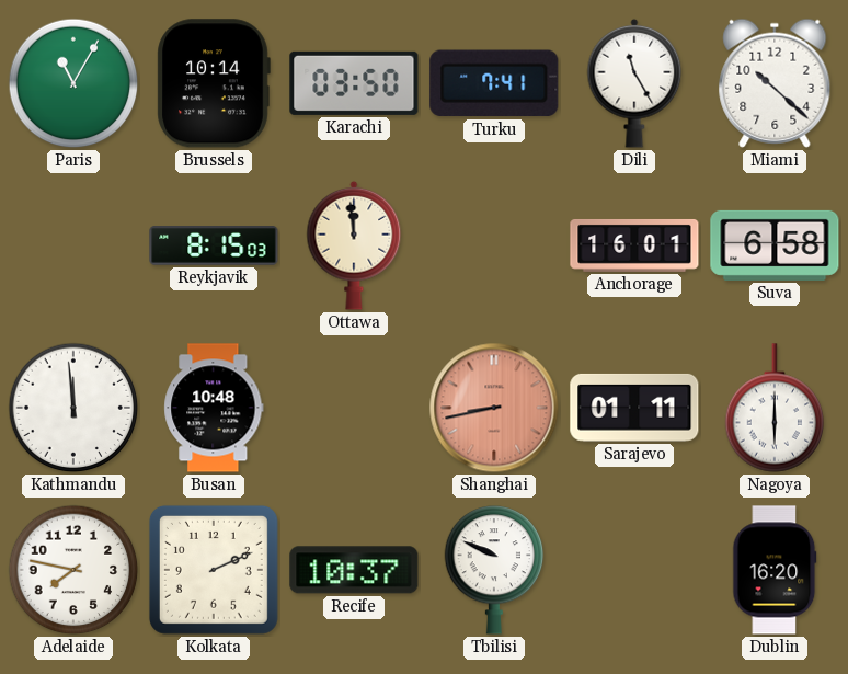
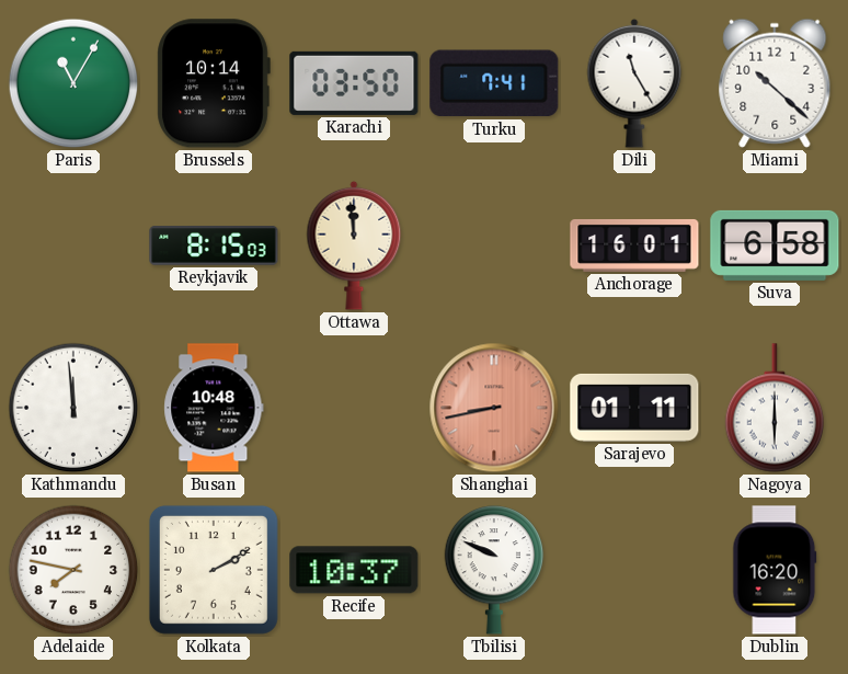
Kolkata: 2:11 -> 2:10 (214, 570)
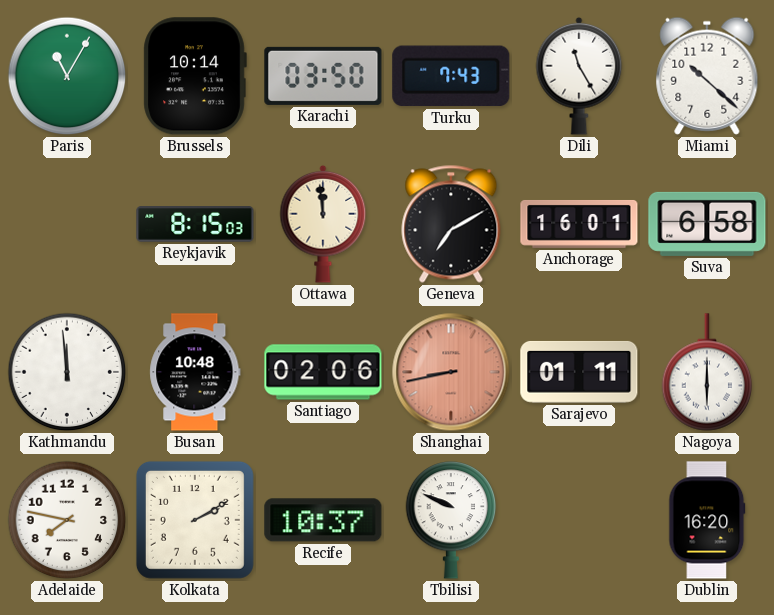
Turku: 7:41 -> 7:43 (451, 76)
Geneva: none -> 7:10 (451, 224)
Santiago: none -> 02:06 (323, 372)
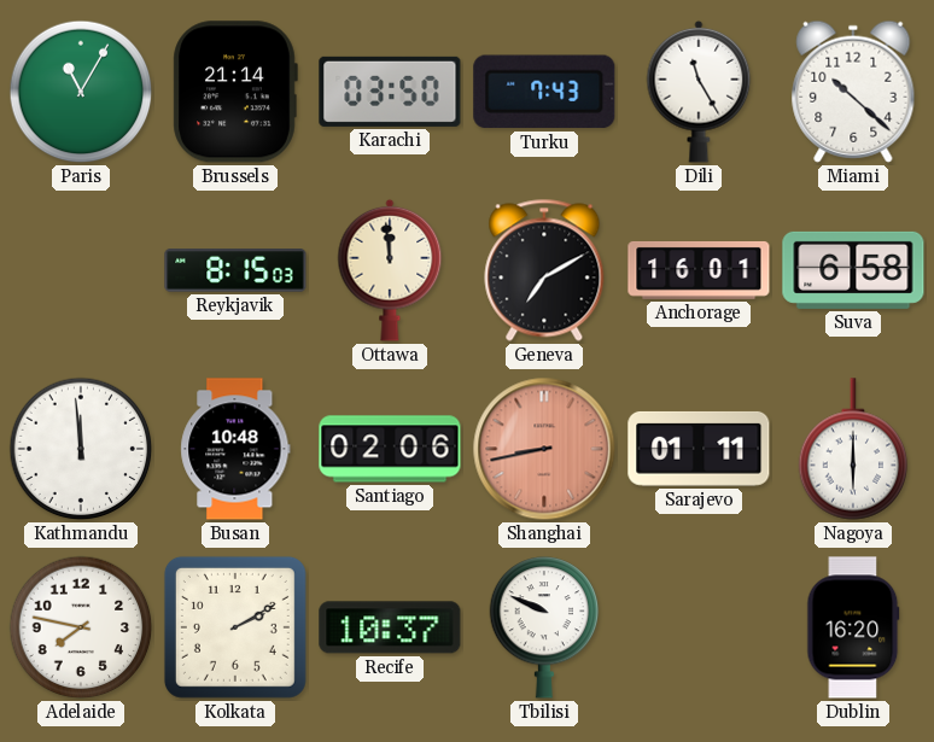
Brussels: 10:14 -> 21:14 (235, 92)
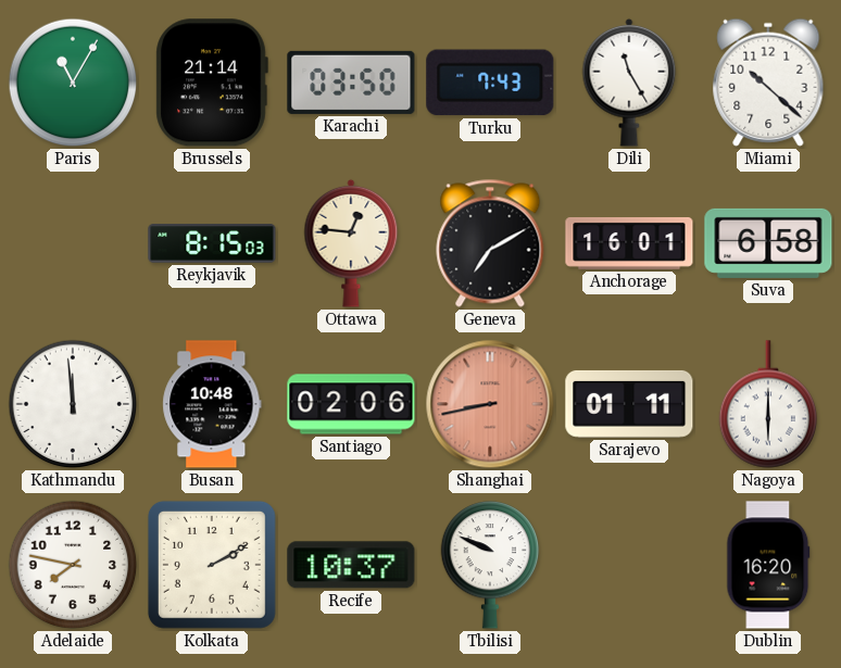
Ottawa: 11:59 -> 12:46 (351, 243)
